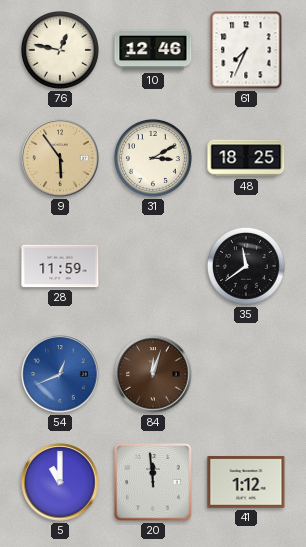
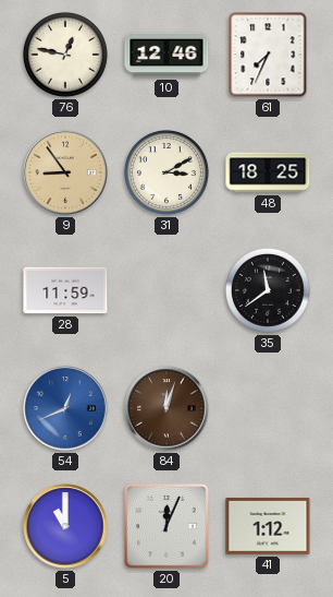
9: 5:54 -> 8:54 (65, 172)
20: 11:59 -> 12:04 (166, 526)
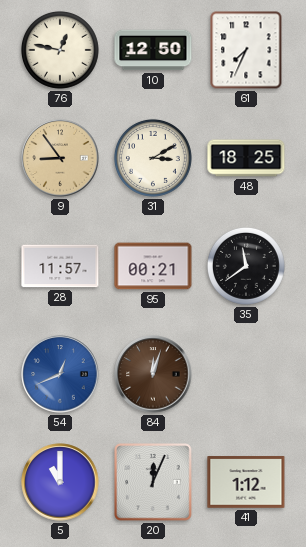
10: 12:46 -> 12:50 (153, 50)
28: 11:59 -> 11:57 (60, 266)
95: none -> 00:21 (153, 266)
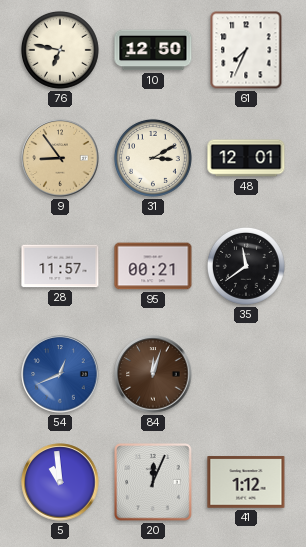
76: 12:47 -> 6:47 (60, 50)
48: 18:25 -> 12:01 (246, 158)
5: 11:00 -> 10:59 (60, 482)
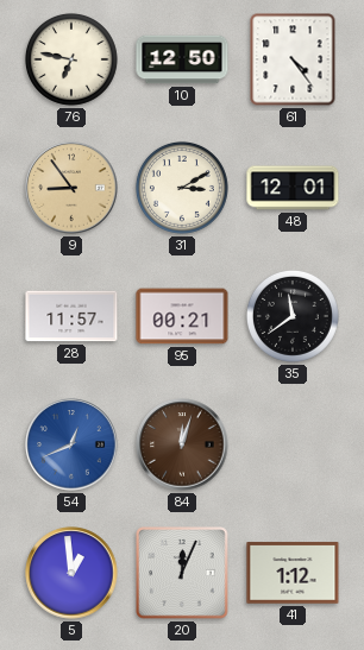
61: 7:34 -> 4:24 (293, 59)
5: 10:59 -> 12:59 (71, 573)
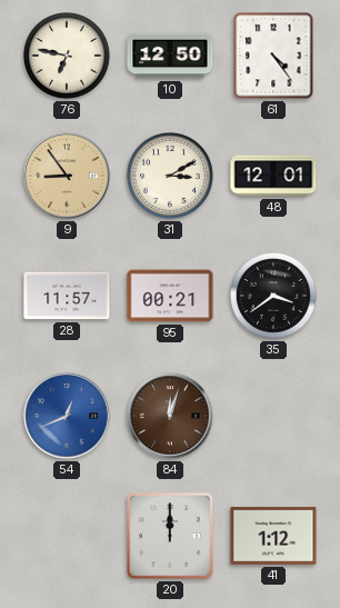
35: 11:39 -> 3:39 (273, 296)
5: 12:59 -> none (71, 573)
20: 12:04 -> 12:00 (170, 536)
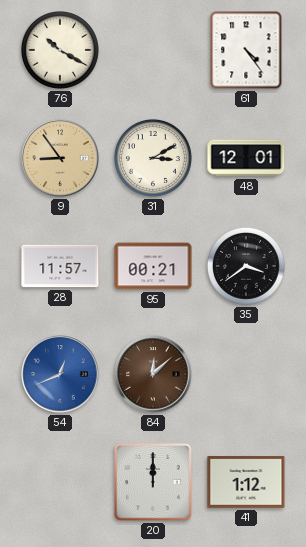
76: 6:47 -> 10:20 (60, 50)
10: 12:50 -> none (170, 56)
84: 12:03 -> 12:08 (153, 374)
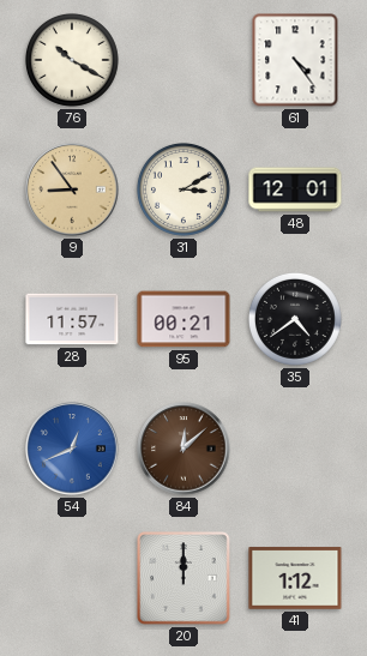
35: 3:39 -> 4:39 (295, 319)
